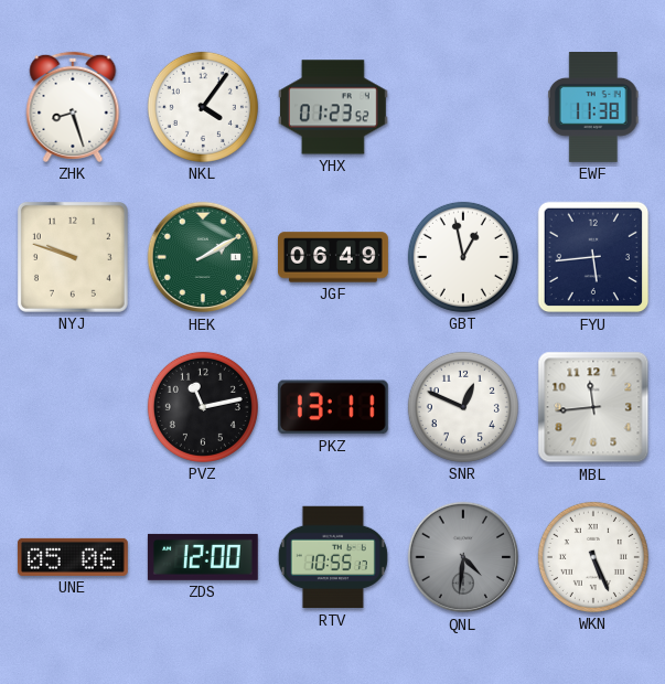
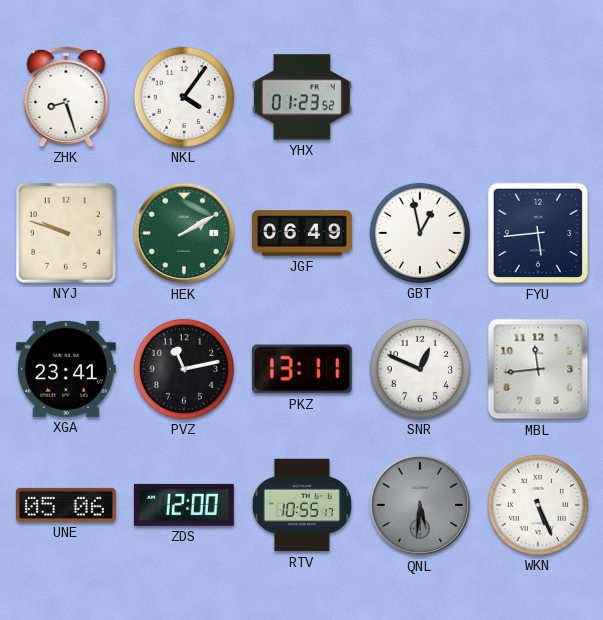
EWF: 11:38 -> none (593, 108)
XGA: none -> 23:41 (66, 369)
QNL: 4:31 -> 5:31 (420, 505)
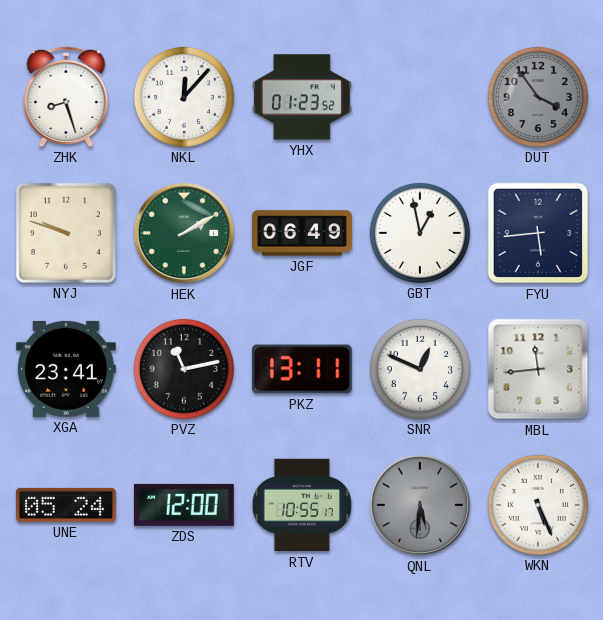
NKL: 4:06 -> 12:07 (184, 97)
DUT: none -> 3:54 (538, 97)
UNE: 05:06 -> 05:24 (66, 505)
